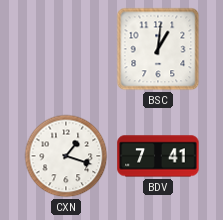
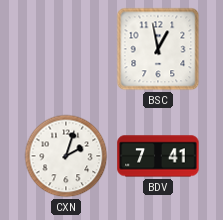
BSC: 1:01 -> 12:58 (158, 49)
CXN: 1:18 -> 2:03 (66, 156)
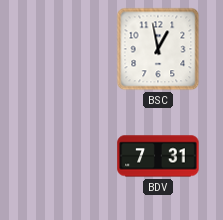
CXN: 2:03 -> none (66, 156)
BDV: 7:41 -> 7:31 (158, 156)
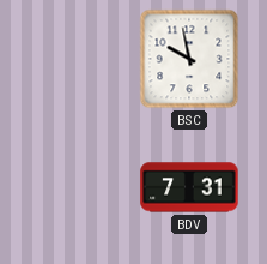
BSC: 12:58 -> 9:58 (189, 59)
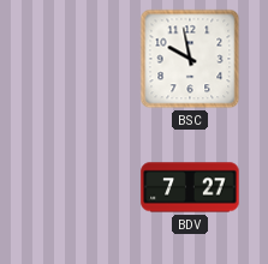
BDV: 7:31 -> 7:27 (190, 187)
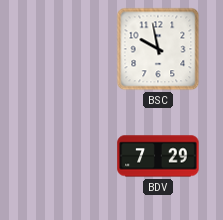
BDV: 7:27 -> 7:29 (158, 156)
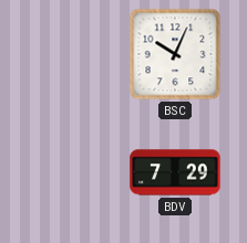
BSC: 9:58 -> 10:04 (175, 54)
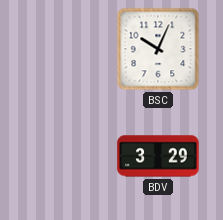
BDV: 7:29 -> 3:29 (158, 156)
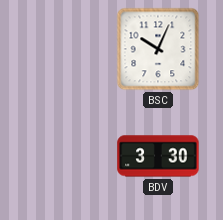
BDV: 3:29 -> 3:30 (158, 156)
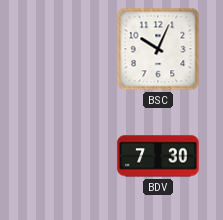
BDV: 3:30 -> 7:30 (158, 156)
